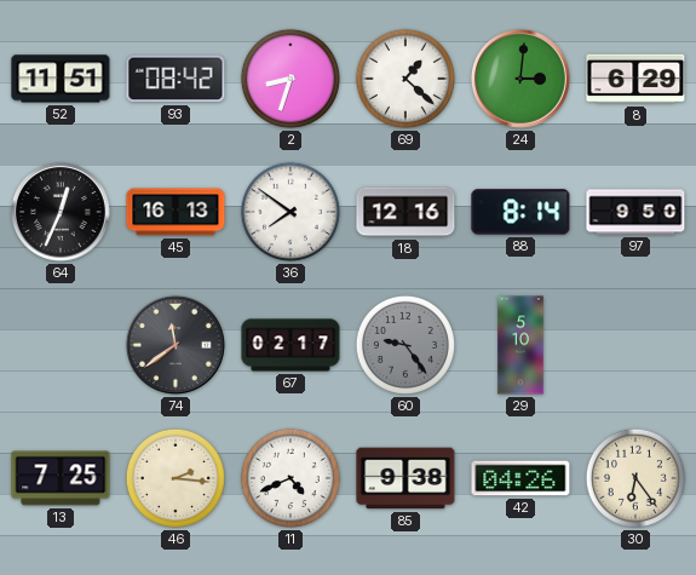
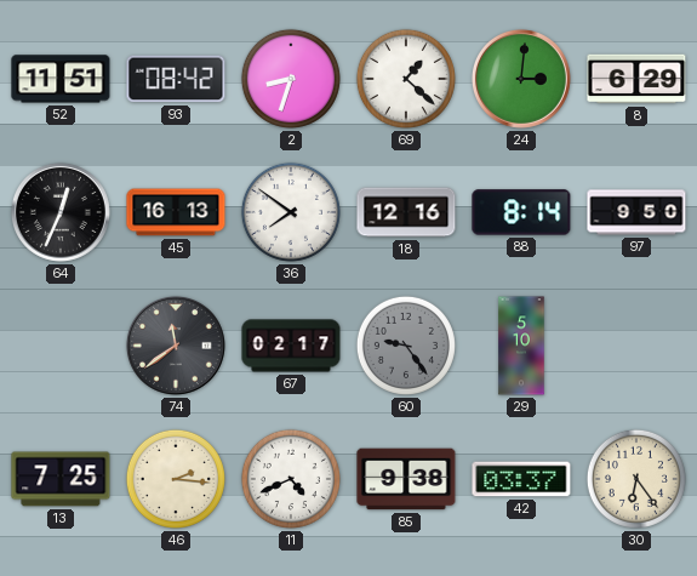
42: 04:26 -> 03:37 (521, 479)
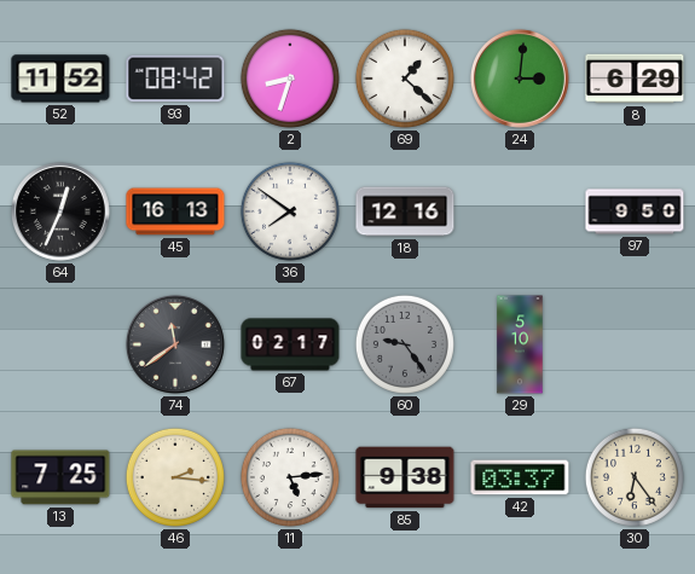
52: 11:51 -> 11:52 (60, 79)
88: 8:14 -> none (521, 212)
11: 4:41 -> 5:14 (290, 477)
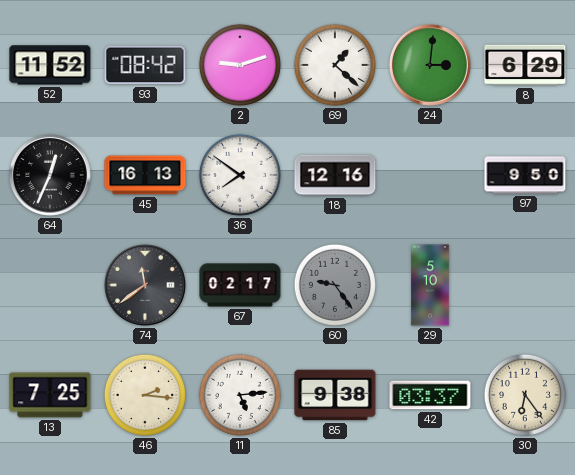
2: 8:33 -> 9:12 (240, 65)
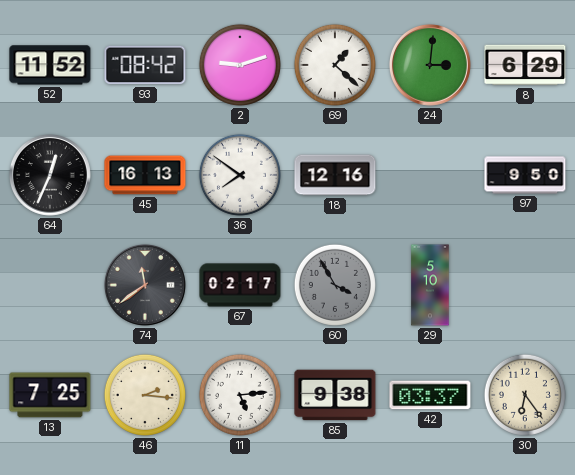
60: 9:24 -> 3:55 (335, 285)
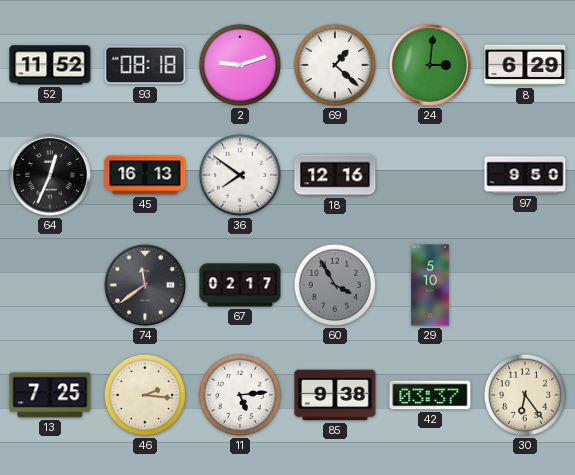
93: 08:42 -> 08:18 (145, 65)
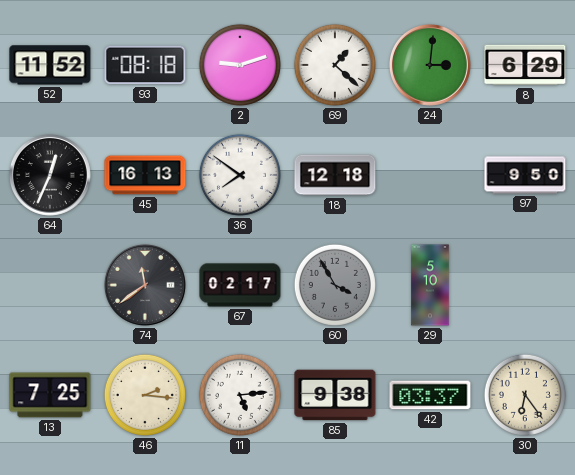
18: 12:16 -> 12:18 (335, 175)
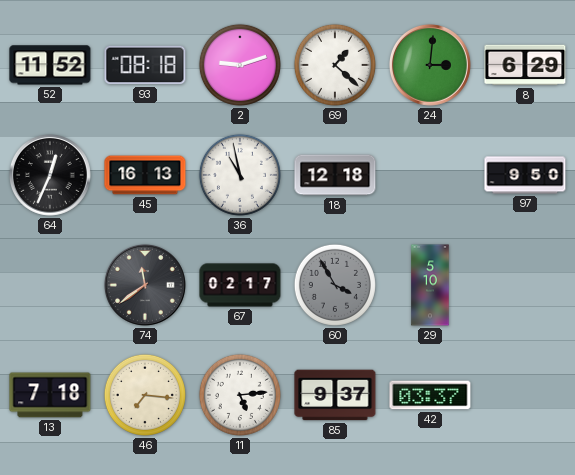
36: 7:51 -> 10:58 (240, 175)
13: 7:25 -> 7:18 (50, 395)
46: 2:16 -> 7:16 (145, 395)
85: 9:38 -> 9:37 (335, 395)
30: 6:24 -> none (525, 395)
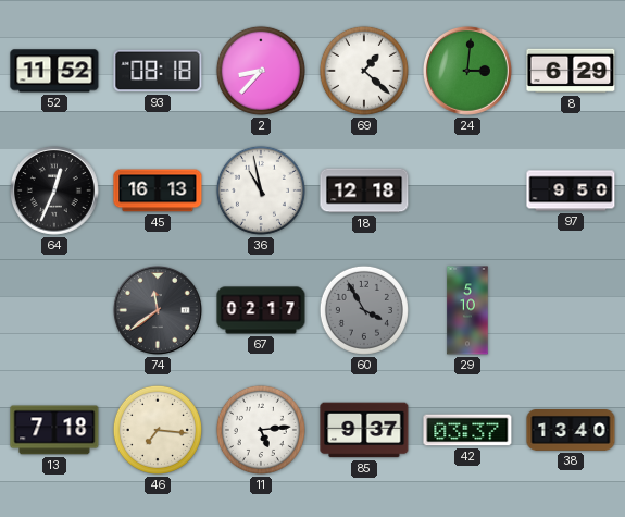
2: 9:12 -> 8:37 (261, 71)
38: none -> 13:40 (571, 431)
